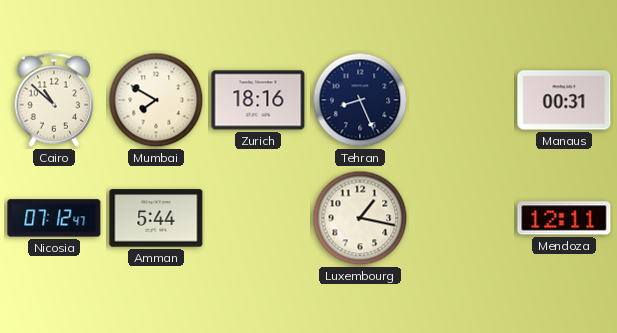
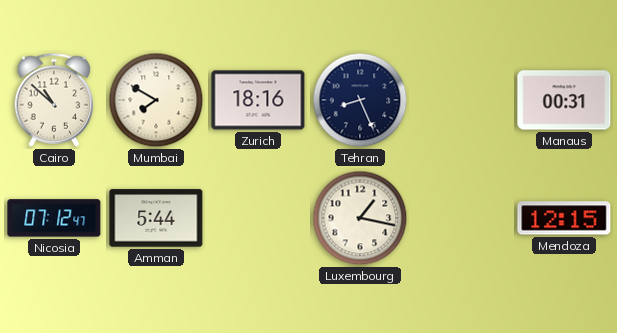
Mendoza: 12:11 -> 12:15 (564, 218)
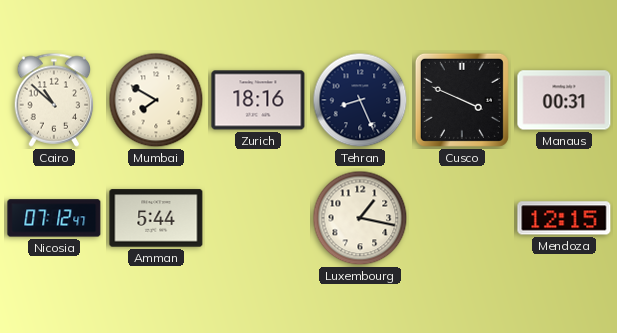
Cusco: none -> 3:49 (462, 100)
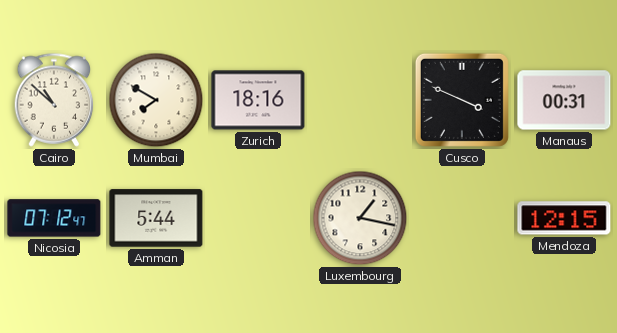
Tehran: 8:26 -> none (360, 100)
